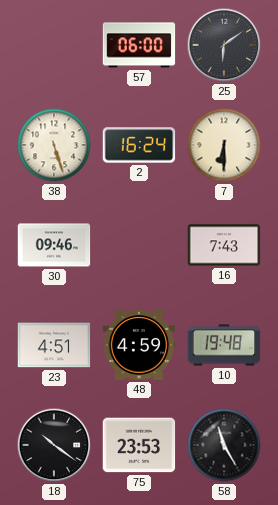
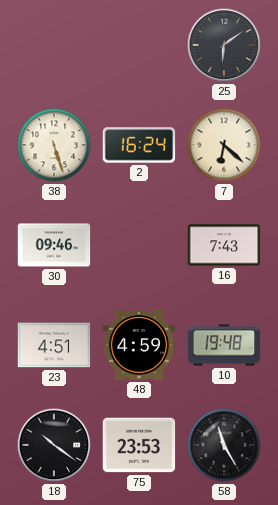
57: 06:00 -> none (139, 45)
7: 6:30 -> 6:22 (224, 145)
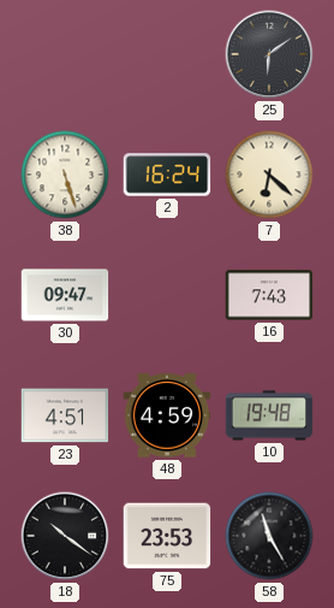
30: 09:46 -> 09:47 (65, 295)
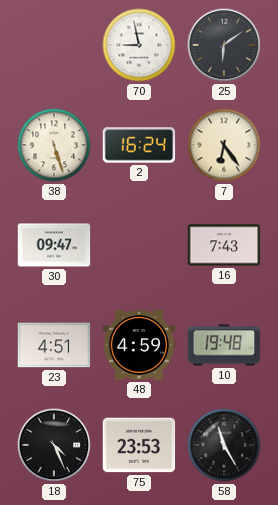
70: none -> 8:58 (139, 45)
7: 6:22 -> 6:24 (224, 145)
18: 10:21 -> 4:26 (54, 445)
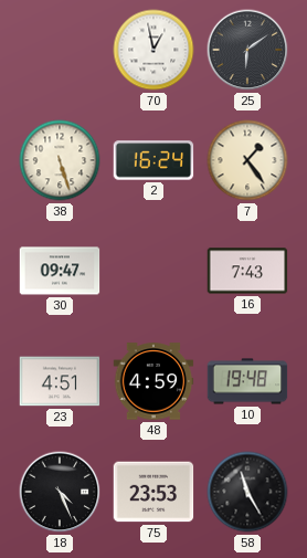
70: 8:58 -> 12:58 (153, 50)
7: 6:24 -> 1:24 (247, 160)
